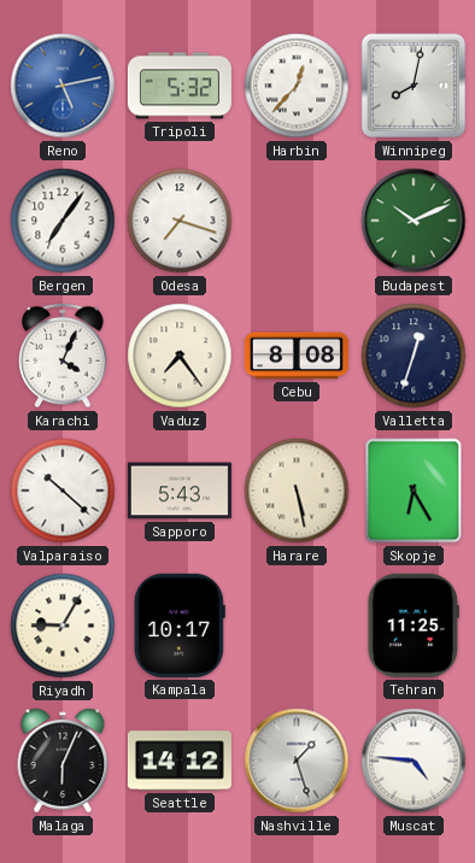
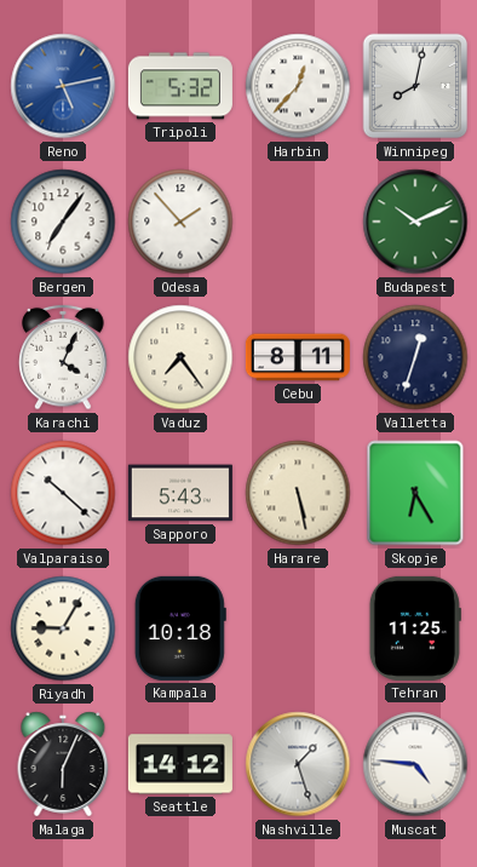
Odesa: 7:18 -> 1:53 (180, 222)
Cebu: 8:08 -> 8:11 (298, 357)
Kampala: 10:17 -> 10:18 (180, 628)
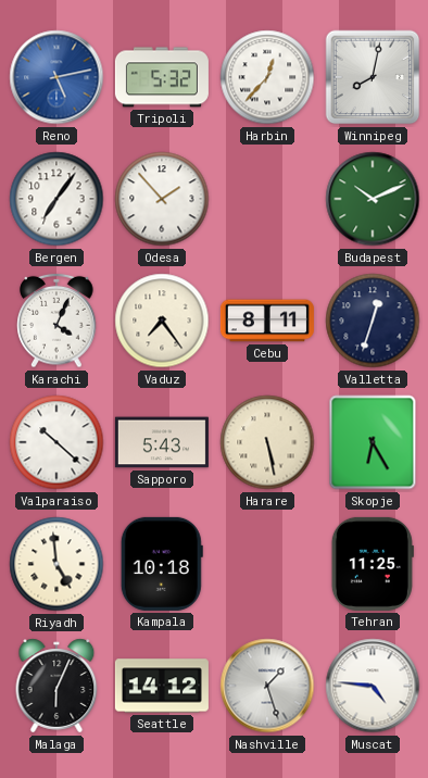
Riyadh: 9:05 -> 4:59 (56, 564)
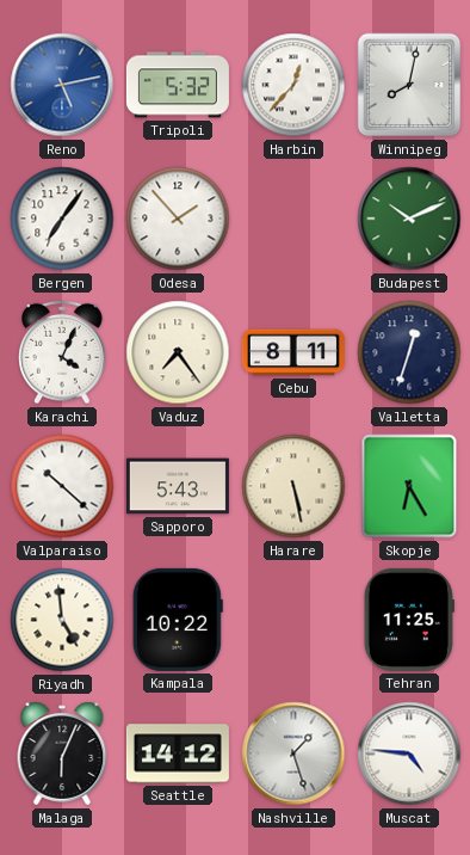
Kampala: 10:18 -> 10:22 (178, 620)
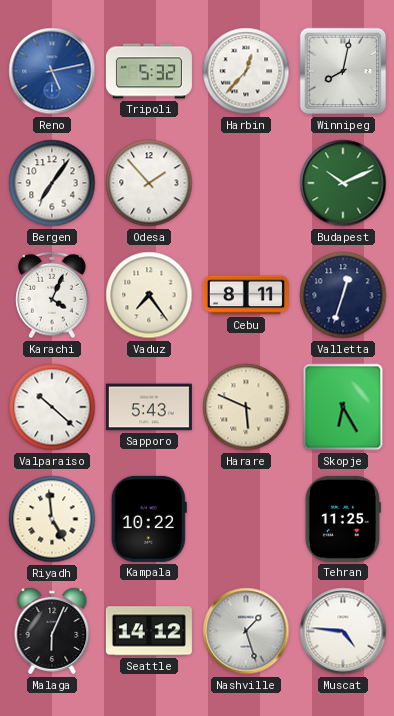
Harare: 5:28 -> 5:49 (246, 407)
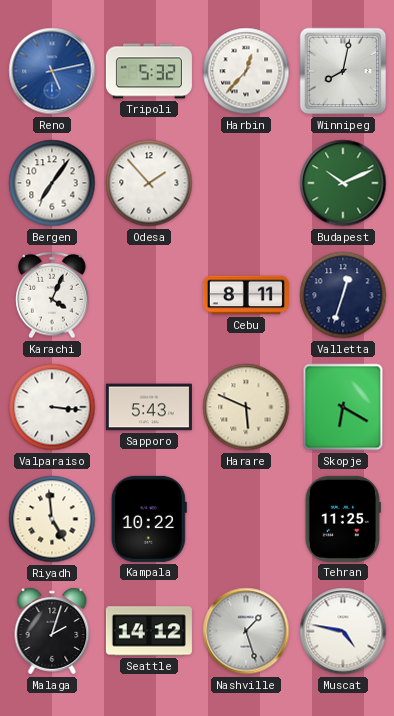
Vaduz: 7:24 -> none (149, 295)
Valparaiso: 10:22 -> 3:16 (52, 407)
Skopje: 6:25 -> 6:20 (343, 407)
Malaga: 6:04 -> 2:03 (52, 631)
Muscat: 4:46 -> 4:47 (343, 631)
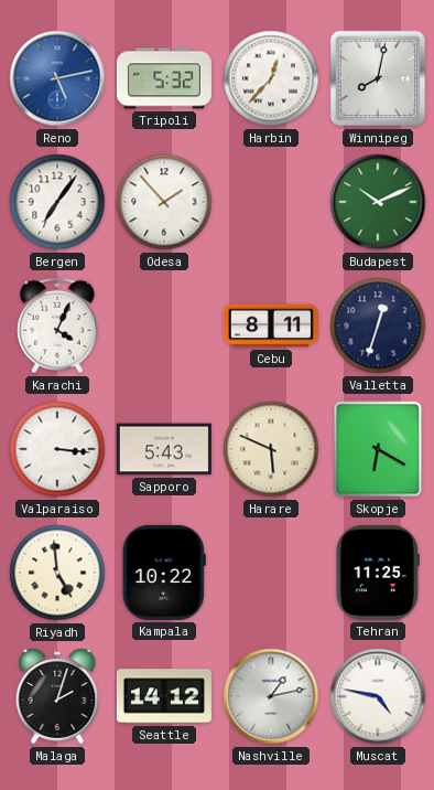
Nashville: 1:27 -> 1:13 (271, 696)
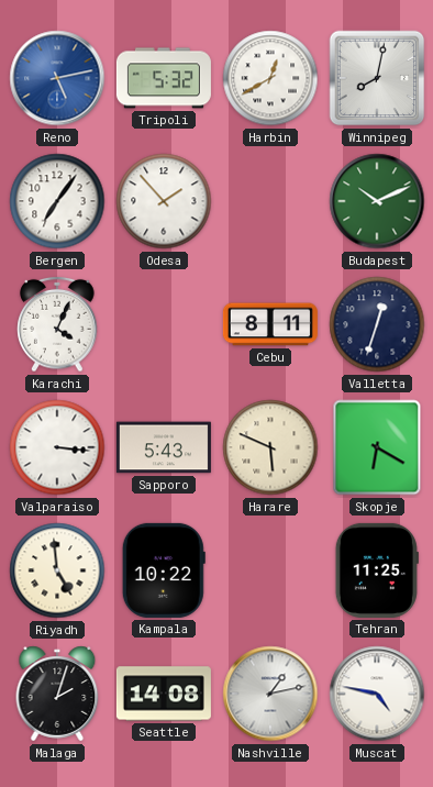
Harbin: 12:37 -> 12:40 (270, 78)
Seattle: 14:12 -> 14:08 (164, 694)
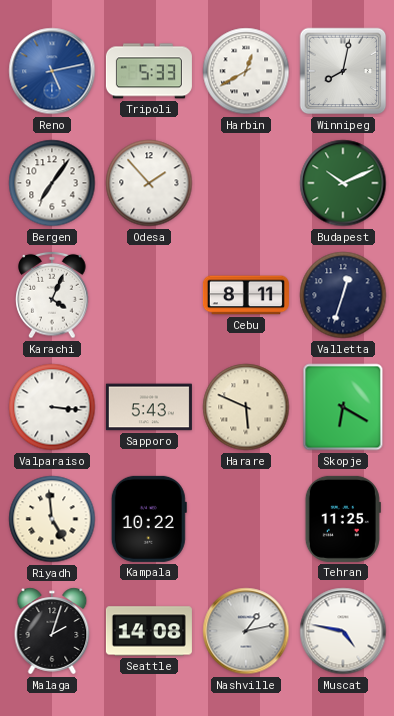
Tripoli: 5:32 -> 5:33 (149, 71)
